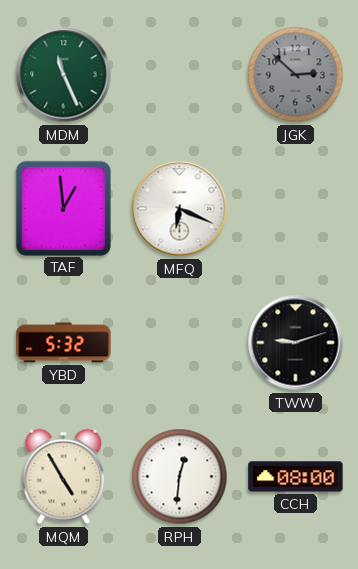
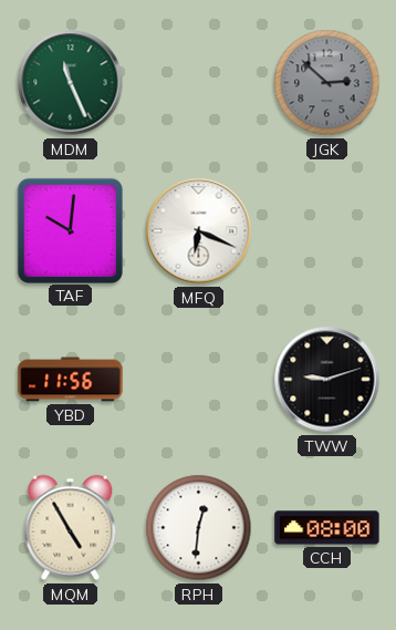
TAF: 12:59 -> 10:01 (70, 230)
YBD: 5:32 -> 11:56 (71, 380)
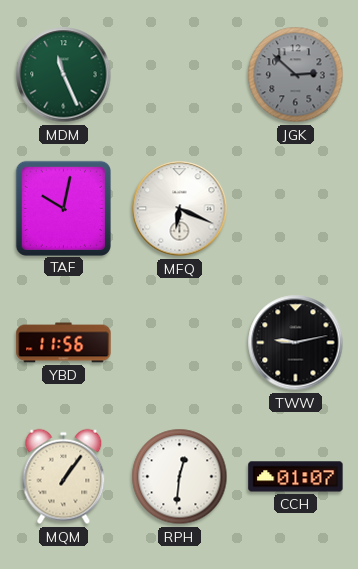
TAF: 10:01 -> 10:02 (63, 208)
TWW: 9:12 -> 9:13 (296, 343)
MQM: 4:55 -> 1:06 (64, 477)
CCH: 08:00 -> 01:07 (296, 477)
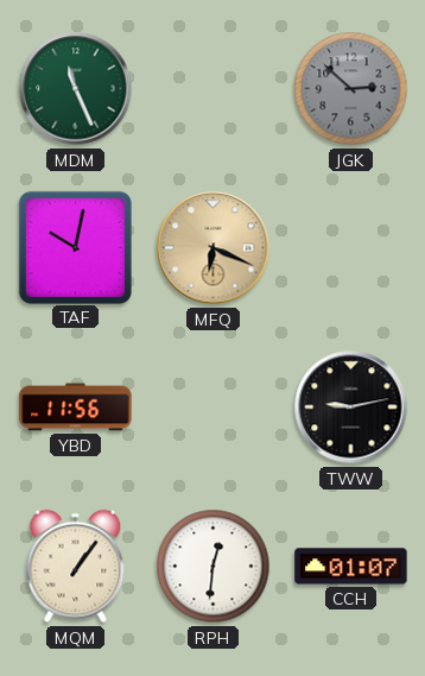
MFQ dial: white -> champagne (214, 248)
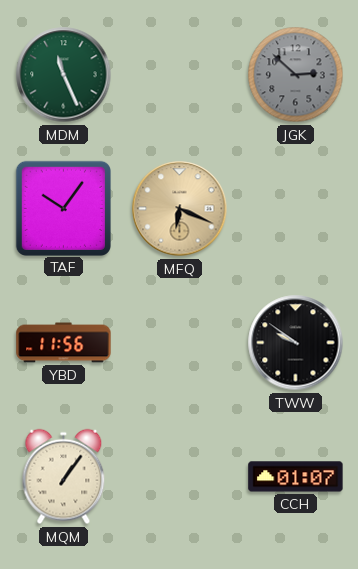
TAF: 10:02 -> 10:06 (63, 208)
TWW: 9:13 -> 9:51 (296, 343)
RPH: 12:31 -> none (214, 567)
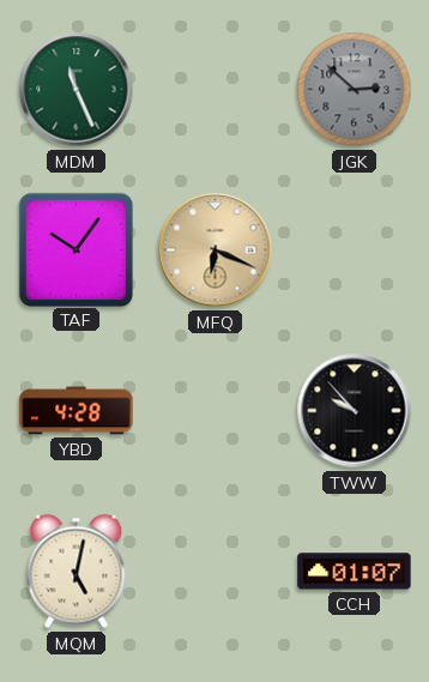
YBD: 11:56 -> 4:28 (77, 411)
TWW: 9:51 -> 9:53 (355, 411)
MQM: 1:06 -> 5:02 (77, 572)
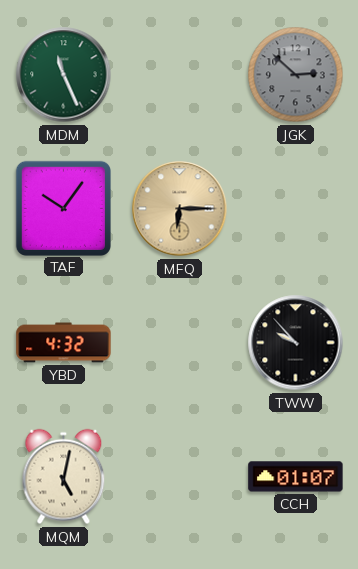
MFQ: 6:19 -> 6:15 (180, 209)
YBD: 4:28 -> 4:32 (64, 343)
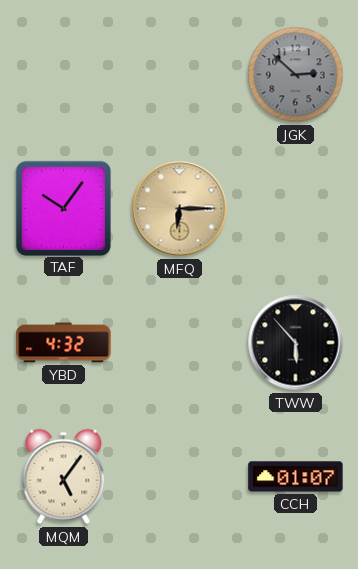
MDM: 11:26 -> none (64, 75)
TWW: 9:53 -> 5:53 (296, 343)
MQM: 5:02 -> 5:06 (64, 477)
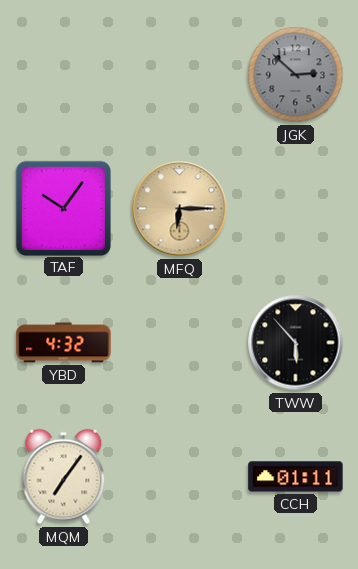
MQM: 5:06 -> 7:06 (64, 477)
CCH: 01:07 -> 01:11 (296, 477)
